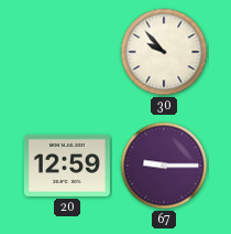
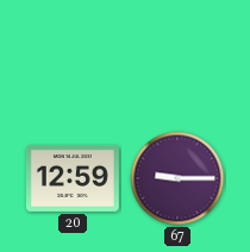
30: 9:53 -> none (164, 52)
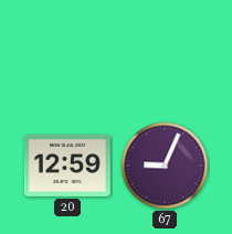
67: 9:15 -> 9:04 (165, 166)
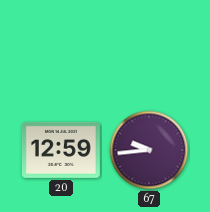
67: 9:04 -> 9:44 (149, 150)
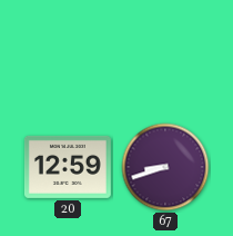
67: 9:44 -> 8:42 (165, 167)
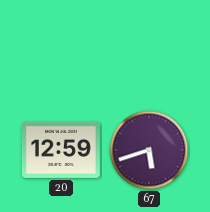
67: 8:42 -> 5:42 (149, 150)
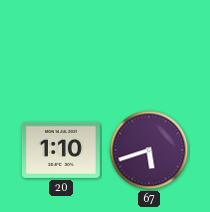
20: 12:59 -> 1:10 (61, 150)
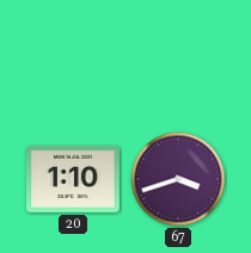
67: 5:42 -> 3:42 (178, 179)
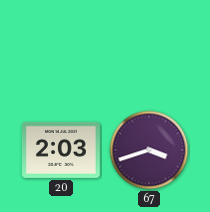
20: 1:10 -> 2:03 (61, 150)
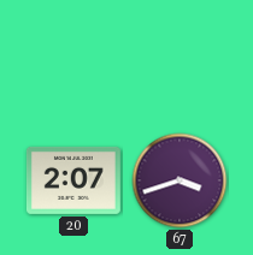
20: 2:03 -> 2:07 (73, 180)
